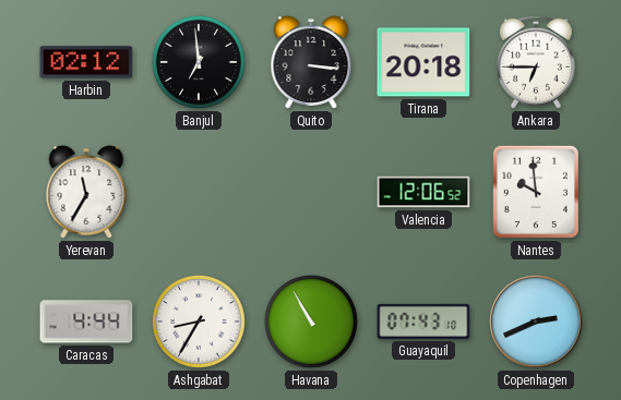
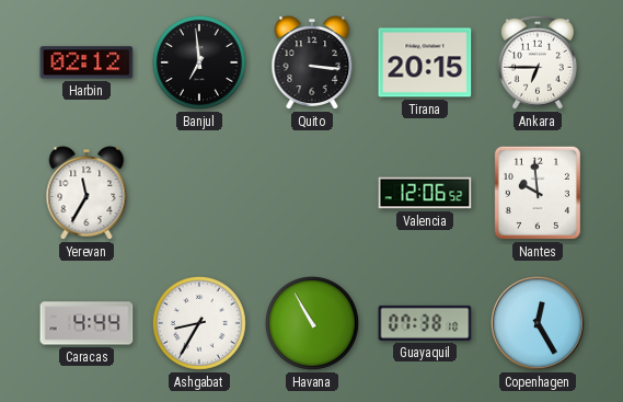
Tirana: 20:18 -> 20:15 (425, 62)
Guayaquil: 07:43 -> 07:38 (425, 323)
Copenhagen: 2:41 -> 12:25 (539, 324)
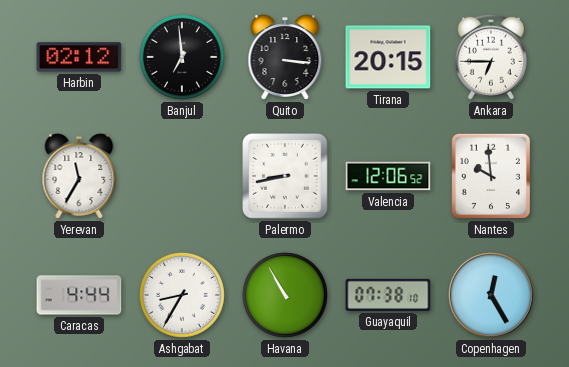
Palermo: none -> 8:43 (285, 176)
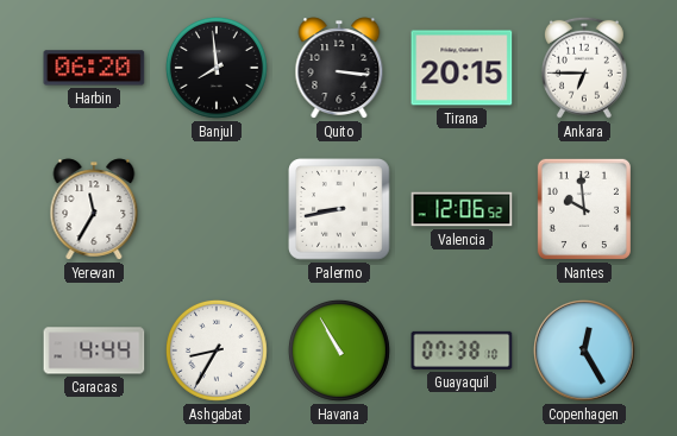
Harbin: 02:12 -> 06:20 (94, 68)
Banjul: 6:59 -> 7:59 (217, 68)
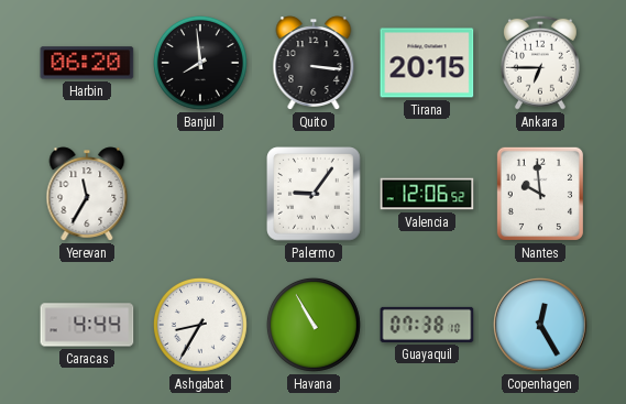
Palermo: 8:43 -> 9:06 (314, 194)
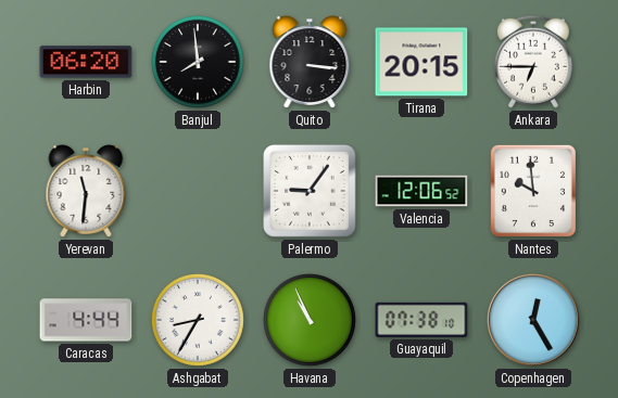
Yerevan: 11:35 -> 11:31 (86, 191)
Havana: 10:55 -> 10:56 (310, 320)
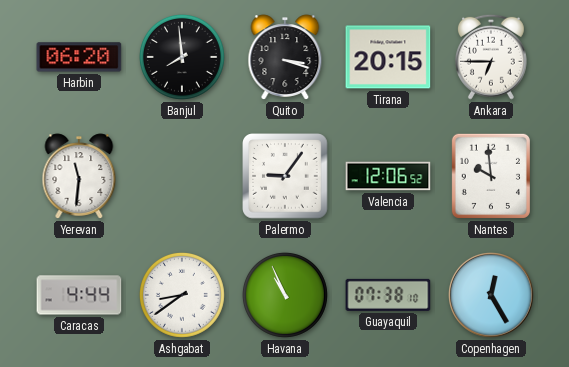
Quito: 3:16 -> 3:18 (285, 57)
Ashgabat: 8:35 -> 8:39 (182, 295)
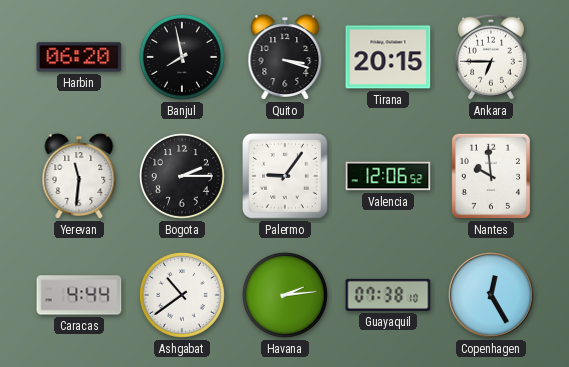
Banjul: 7:59 -> 7:58 (182, 57)
Bogota: none -> 2:15 (182, 176)
Ashgabat: 8:39 -> 10:39 (182, 295)
Havana: 10:56 -> 2:14 (285, 295)
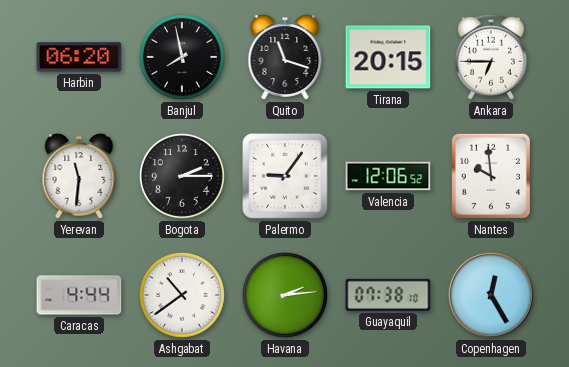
Quito: 3:18 -> 11:18 (285, 57)
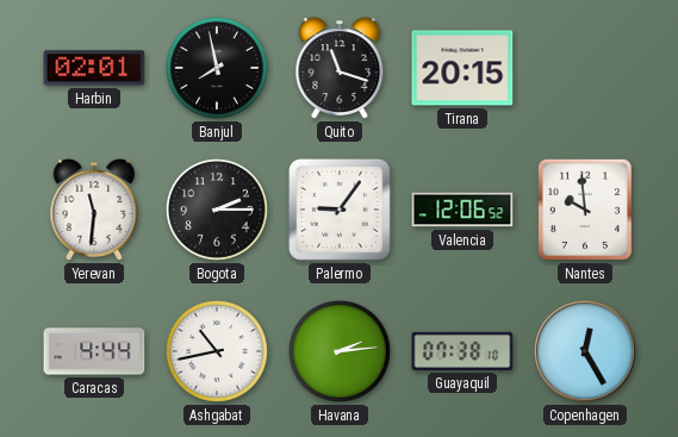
Harbin: 06:20 -> 02:01 (94, 68)
Ankara: 6:45 -> none (491, 57)
Ashgabat: 10:39 -> 10:43 (217, 351)
